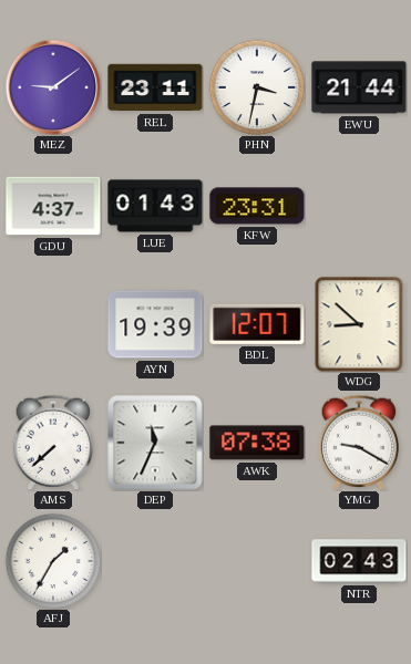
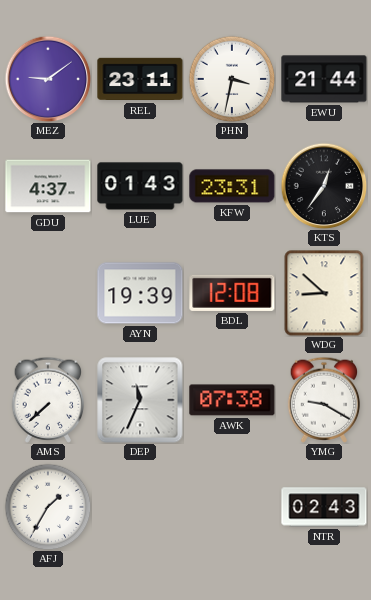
KTS: none -> 12:36 (324, 186)
BDL: 12:07 -> 12:08 (232, 293)
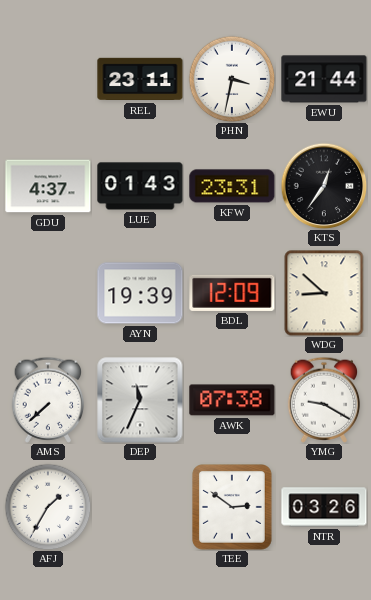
MEZ: 9:09 -> none (48, 79)
BDL: 12:08 -> 12:09 (232, 293)
TEE: none -> 2:51 (233, 508)
NTR: 02:43 -> 03:26 (324, 507)
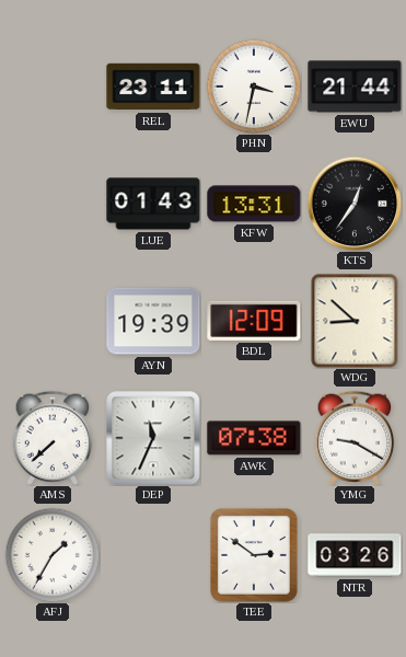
GDU: 4:37 -> none (48, 186)
KFW: 23:31 -> 13:31 (254, 204)
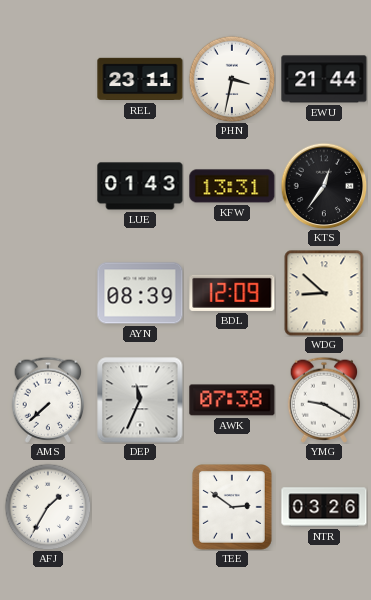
AYN: 19:39 -> 08:39 (140, 293)
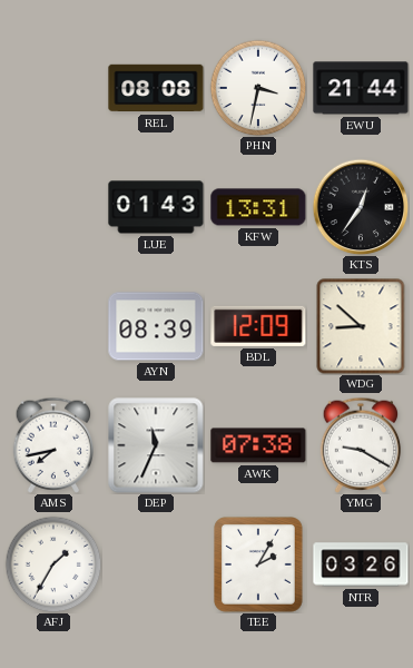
REL: 23:11 -> 08:08 (156, 88)
AMS: 7:38 -> 7:43 (53, 445)
TEE: 2:51 -> 2:05 (259, 566)
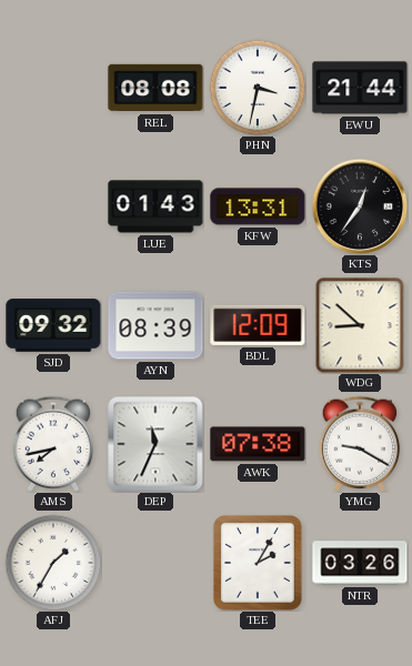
SJD: none -> 09:32 (53, 325)
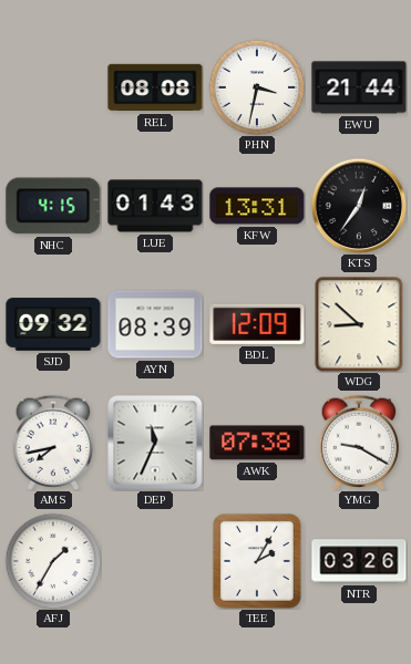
NHC: none -> 4:15 (53, 206)
